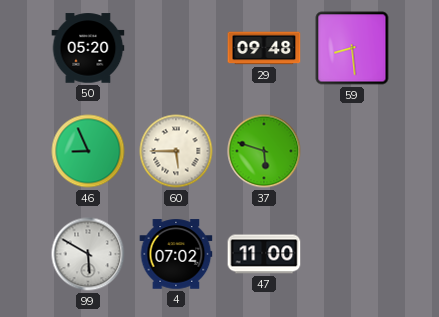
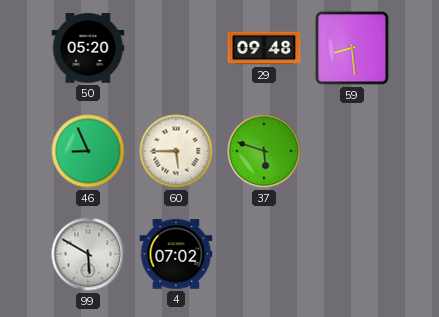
47: 11:00 -> none (264, 254)
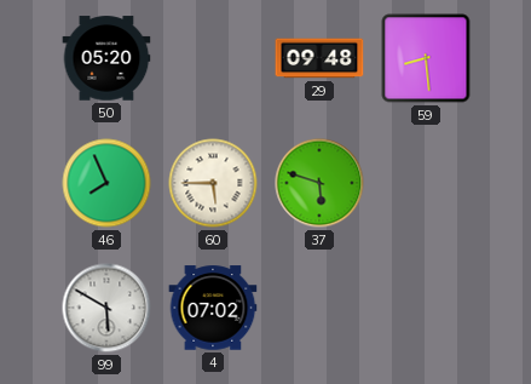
46: 8:56 -> 7:56 (106, 183)
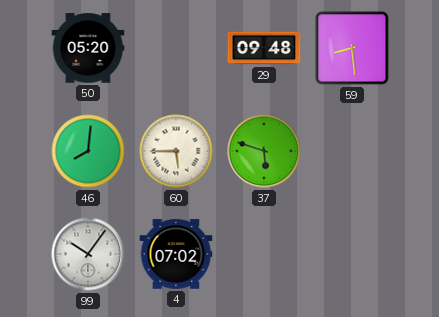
46: 7:56 -> 8:01 (88, 151)
99: 5:50 -> 10:06 (88, 254)
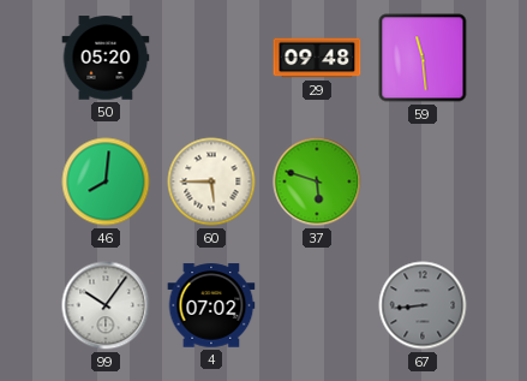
59: 8:29 -> 11:29 (423, 58)
67: none -> 8:44 (423, 305)
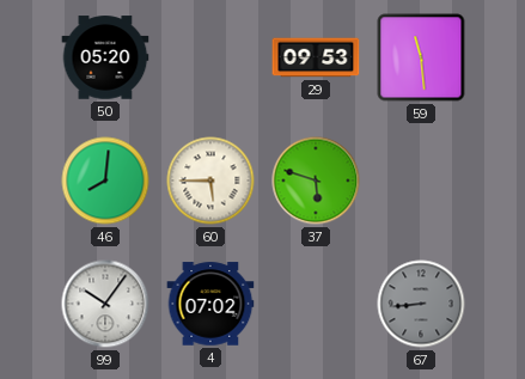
29: 09:48 -> 09:53 (316, 57)
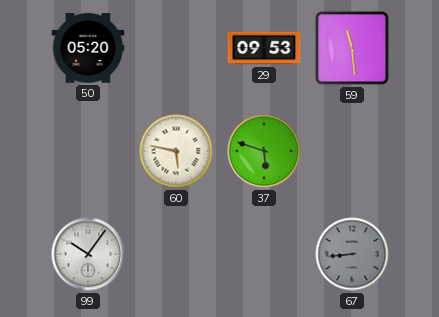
46: 8:01 -> none (105, 181)
60: 5:45 -> 5:47 (176, 151)
4: 07:02 -> none (210, 304)
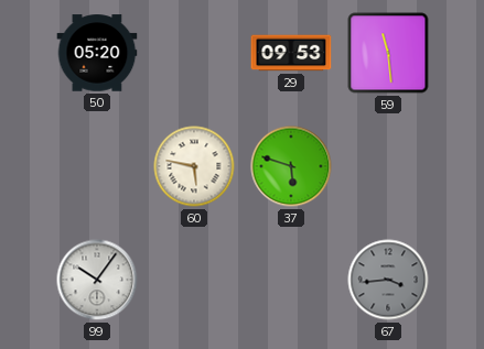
67: 8:44 -> 3:44 (388, 280)
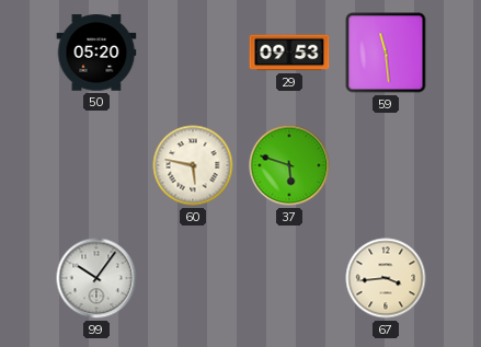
67 dial: grey -> cream (386, 278)
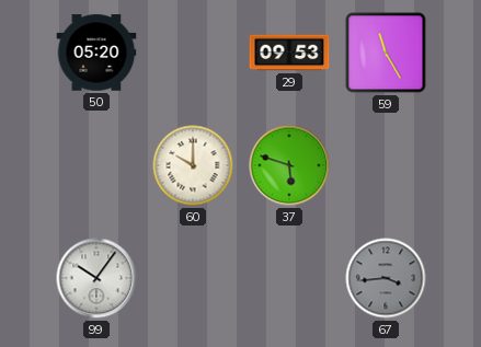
59: 11:29 -> 11:25 (386, 53)
60: 5:47 -> 10:00 (193, 165)
67 dial: cream -> grey (386, 278)
